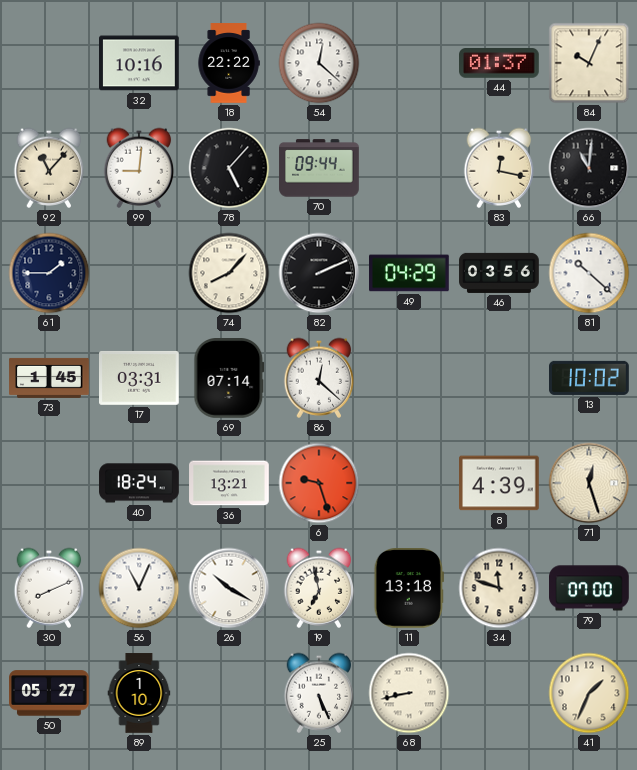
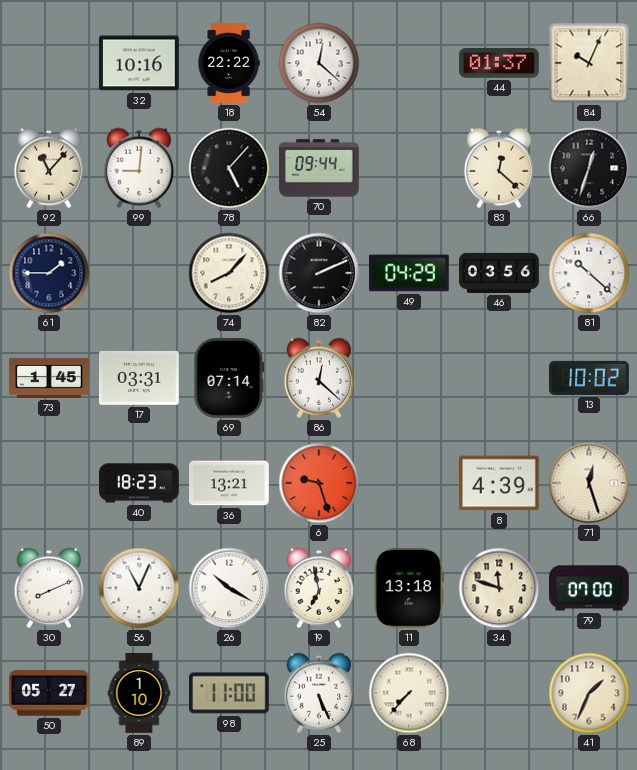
83: 12:17 -> 12:22 (499, 168)
66: 11:01 -> 12:33 (589, 168)
40: 18:24 -> 18:23 (139, 483)
98: none -> 11:00 (230, 693)
68: 8:43 -> 7:37 (409, 693)
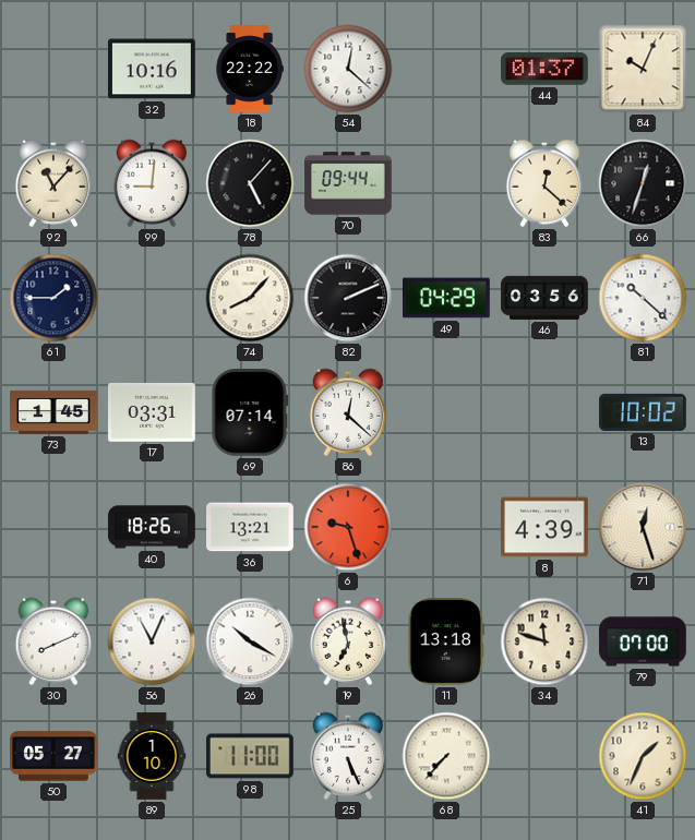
40: 18:23 -> 18:26 (152, 527)
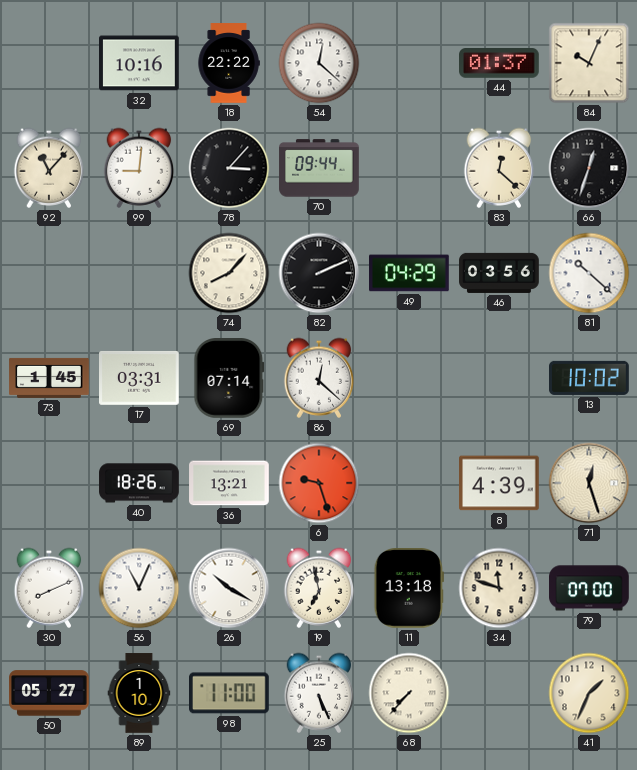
78: 5:07 -> 3:07 (229, 168)
61: 1:45 -> none (53, 298)
